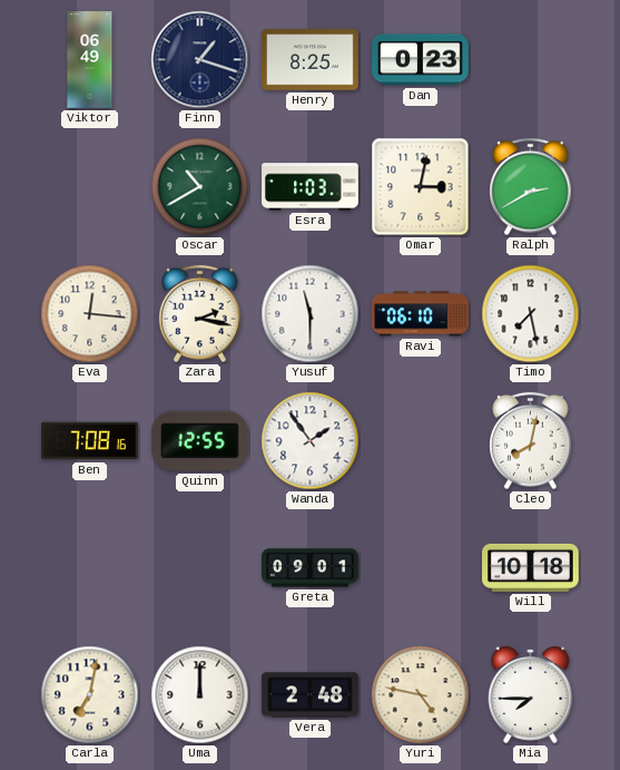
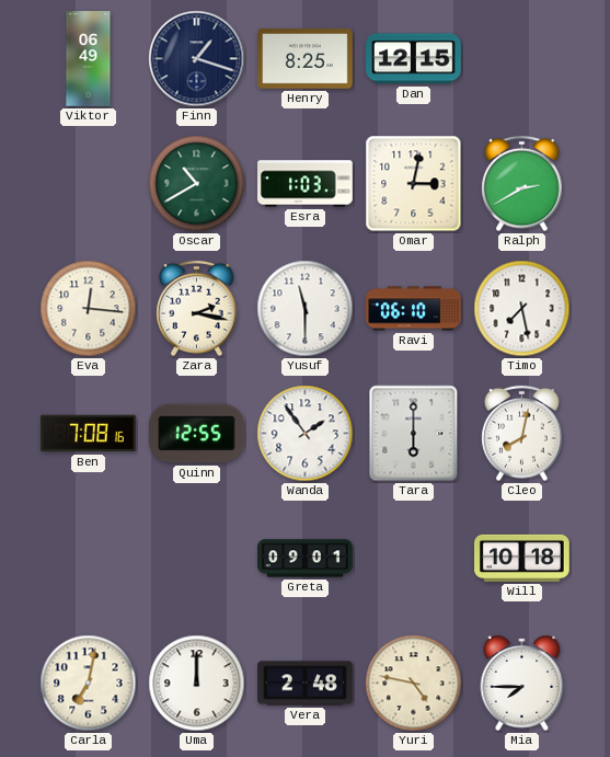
Dan: 0:23 -> 12:15 (414, 59)
Tara: none -> 6:00 (414, 434)
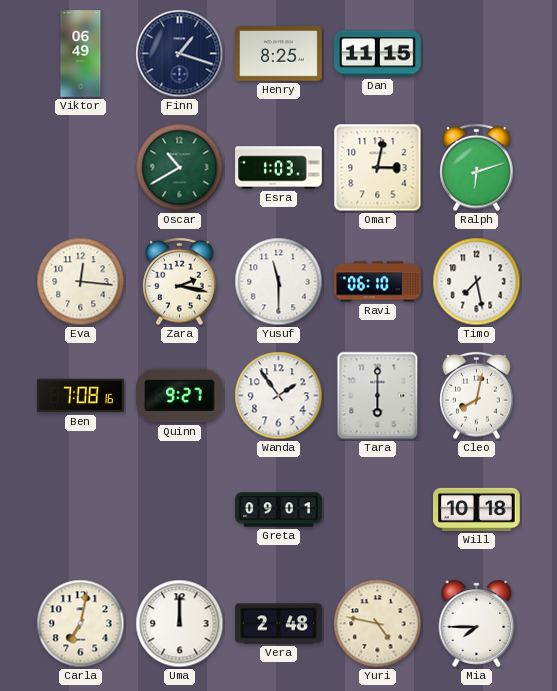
Dan: 12:15 -> 11:15 (378, 54)
Ralph: 2:40 -> 6:12 (477, 168)
Quinn: 12:55 -> 9:27 (180, 396)
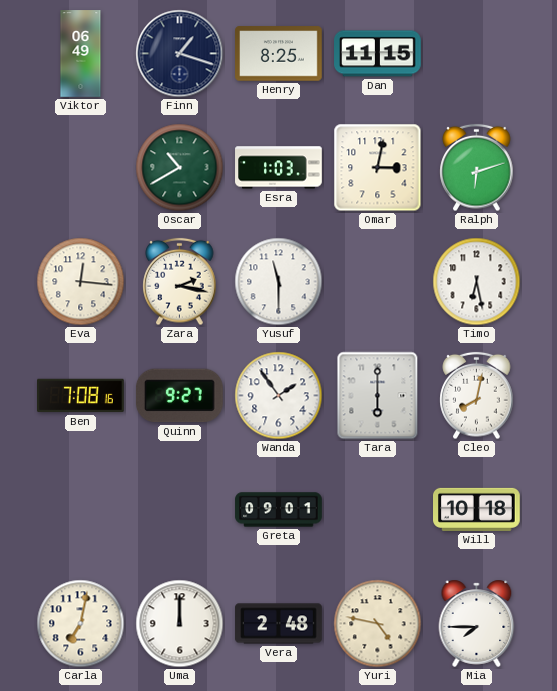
Ravi: 06:10 -> none (378, 282)
Timo: 7:28 -> 6:28 (477, 282)
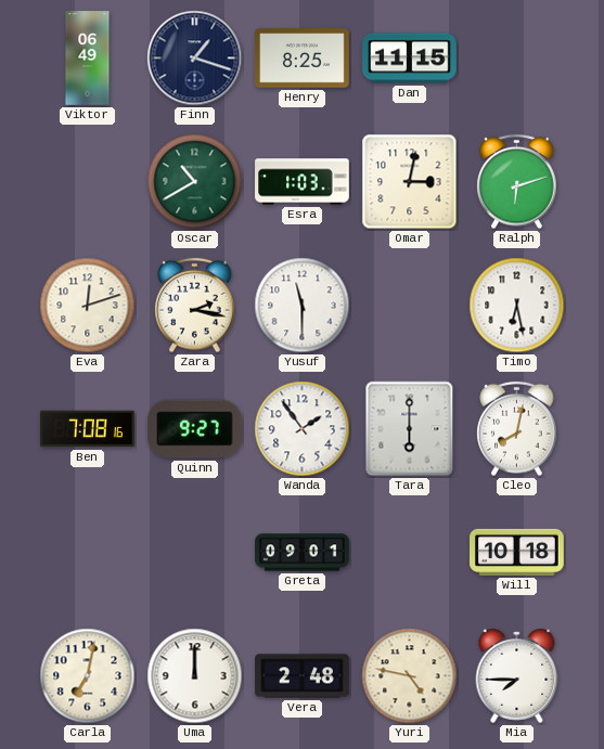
Eva: 12:16 -> 12:12 (88, 306)
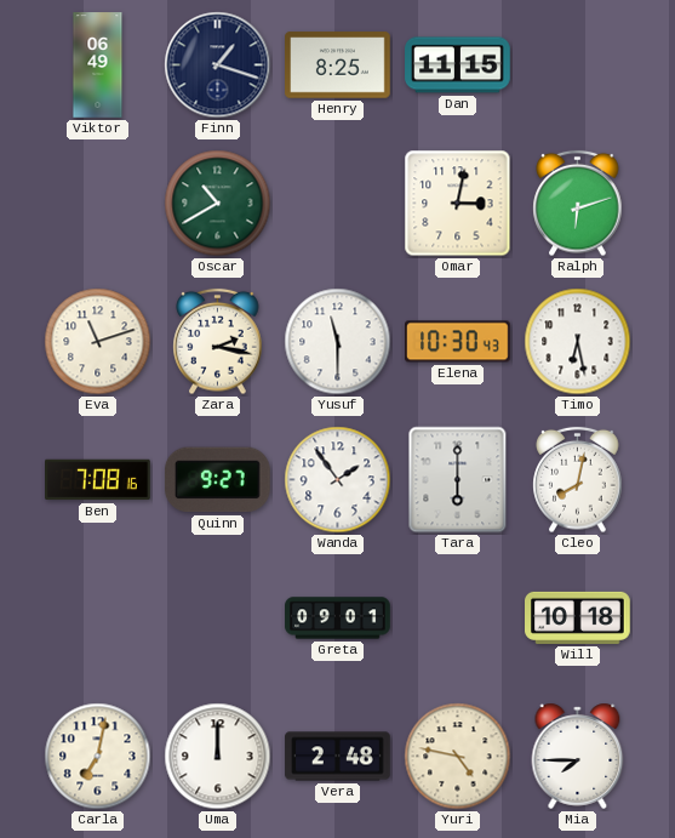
Esra: 1:03 -> none (303, 182)
Eva: 12:12 -> 11:12 (98, 342)
Elena: none -> 10:30 (458, 342)
